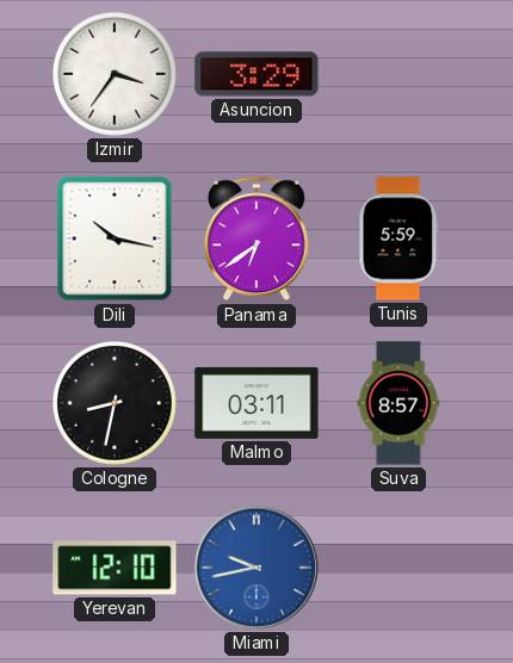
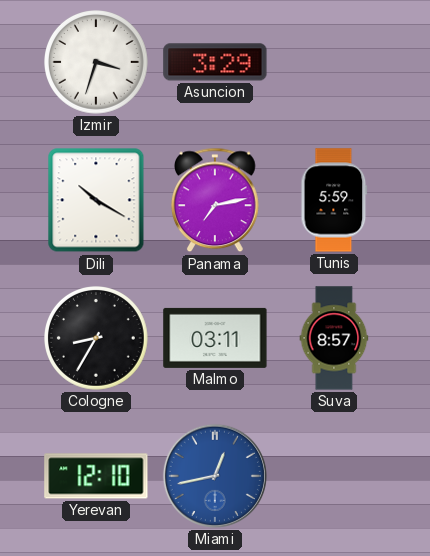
Izmir: 3:36 -> 3:33 (97, 63)
Dili: 10:17 -> 10:20 (96, 200)
Panama: 6:39 -> 7:13 (216, 200)
Cologne: 8:32 -> 8:35 (97, 339)
Miami: 9:43 -> 12:43 (215, 476)
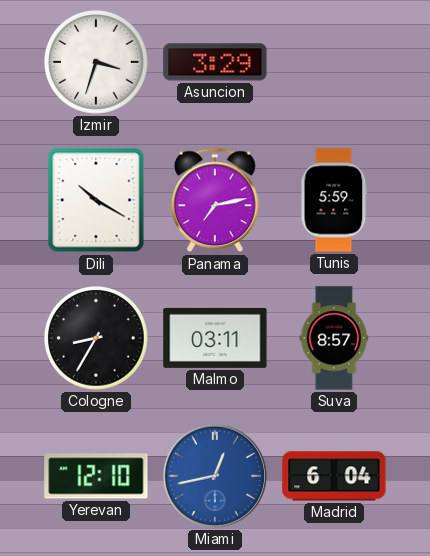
Madrid: none -> 6:04 (334, 476)
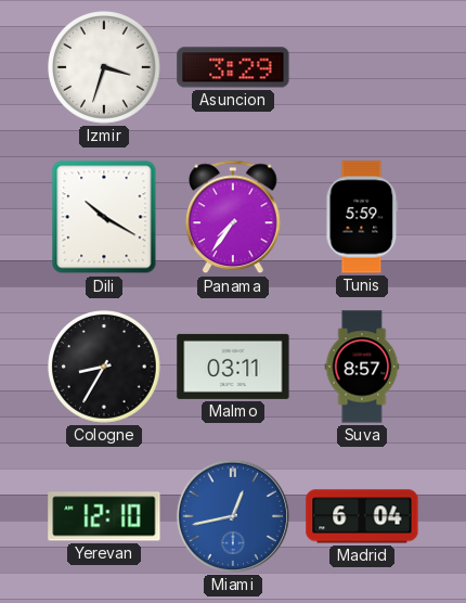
Panama: 7:13 -> 7:36 (234, 217)
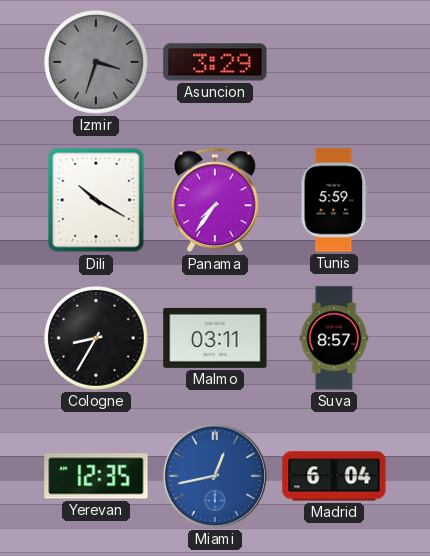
Izmir dial: white -> grey (97, 63)
Yerevan: 12:10 -> 12:35 (96, 476)
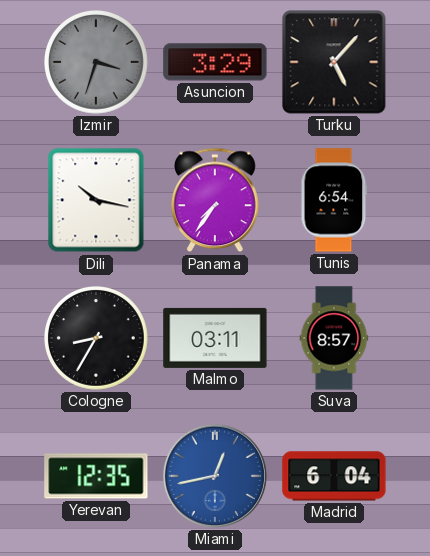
Turku: none -> 5:07 (334, 62)
Dili: 10:20 -> 10:17 (96, 200)
Tunis: 5:59 -> 6:54 (334, 200)
